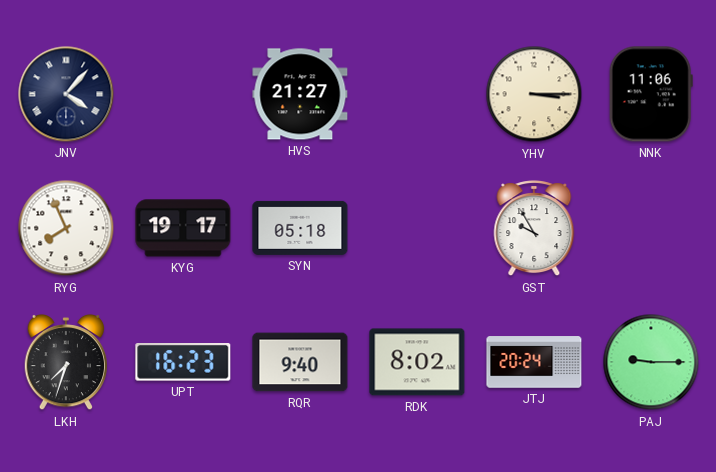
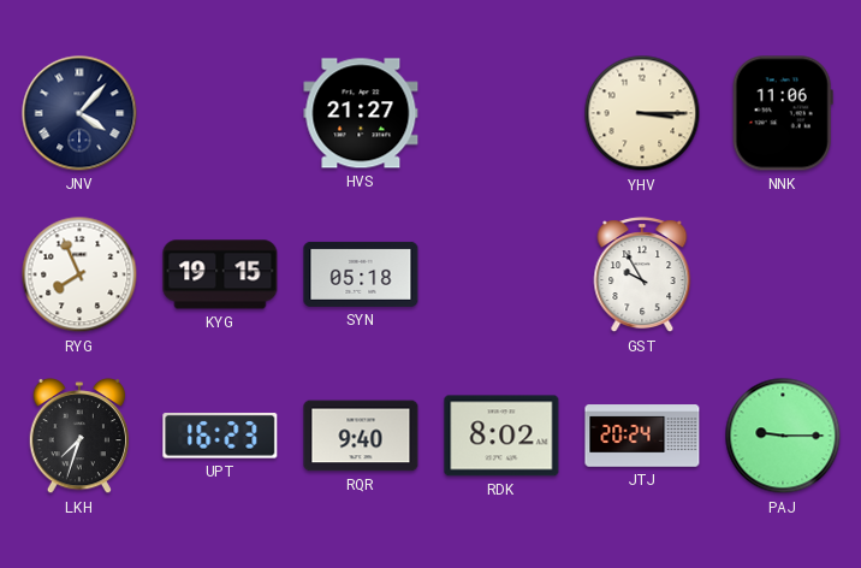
KYG: 19:17 -> 19:15 (220, 274)
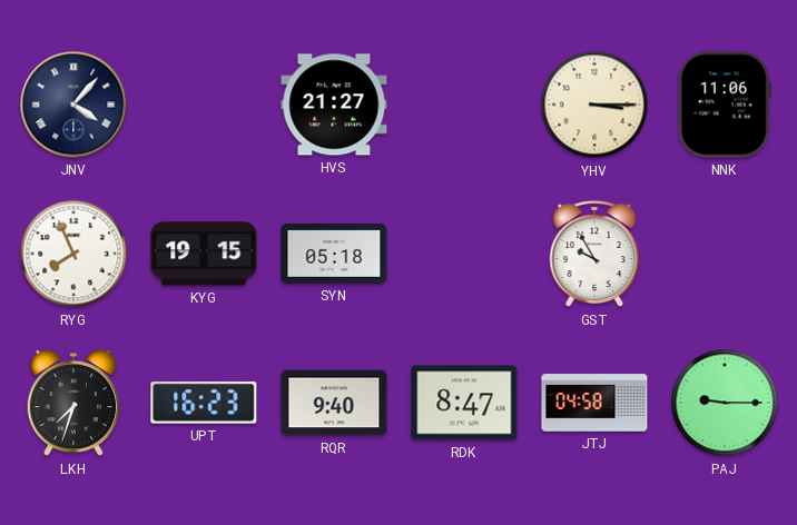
RDK: 8:02 -> 8:47 (464, 403)
JTJ: 20:24 -> 04:58 (594, 403)
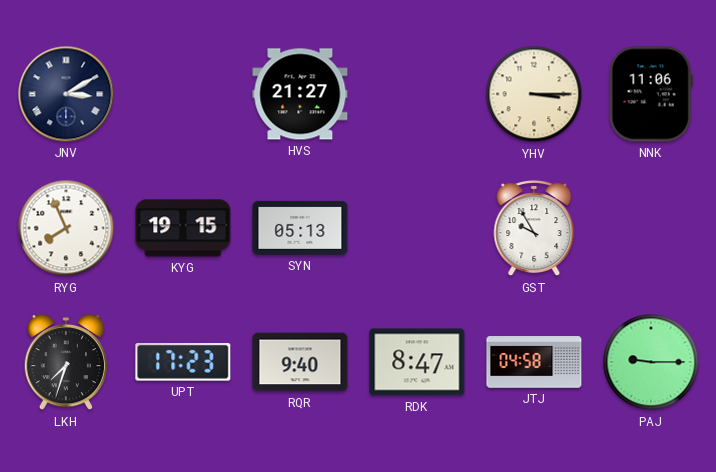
JNV: 4:07 -> 3:10 (66, 94)
SYN: 05:18 -> 05:13 (300, 228)
UPT: 16:23 -> 17:23 (183, 363)
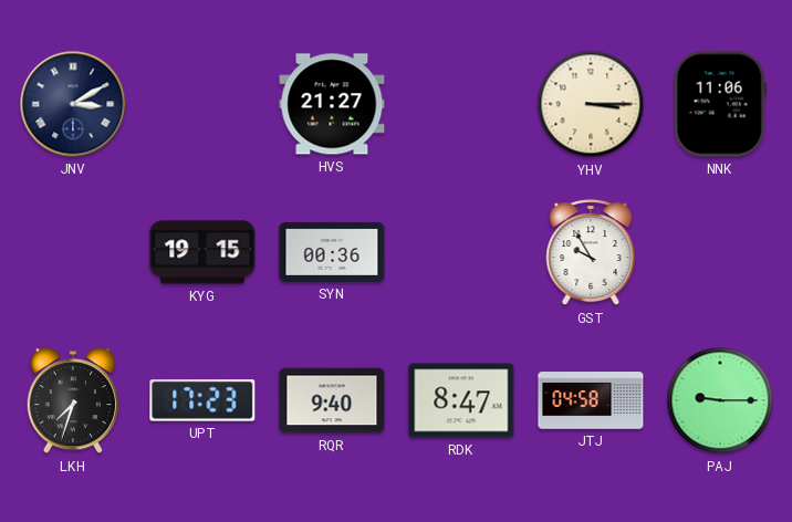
RYG: 7:56 -> none (66, 228)
SYN: 05:13 -> 00:36 (332, 252)
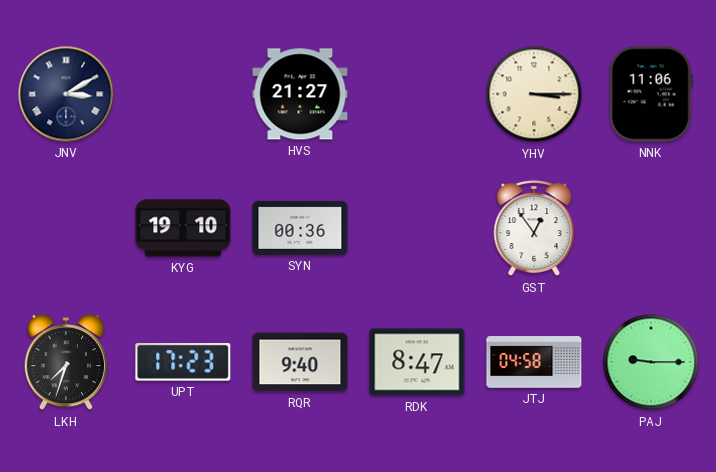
KYG: 19:15 -> 19:10 (183, 228)
GST: 9:55 -> 12:54 (534, 229)
